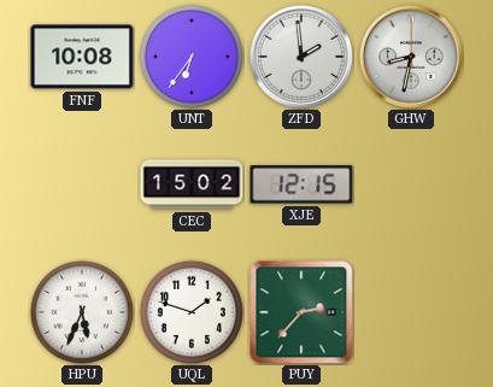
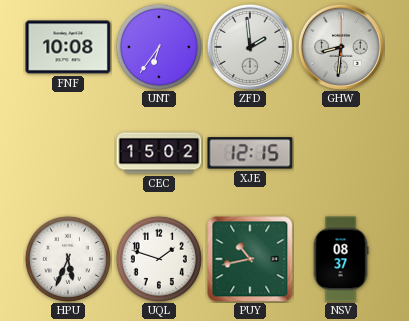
GHW: 8:32 -> 8:31 (341, 47)
PUY: 2:37 -> 10:43 (250, 259)
NSV: none -> 08:37 (341, 259)
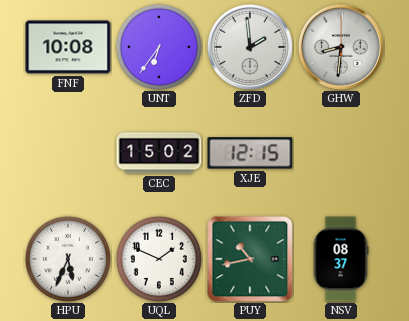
UQL: 1:48 -> 1:49 (159, 259)
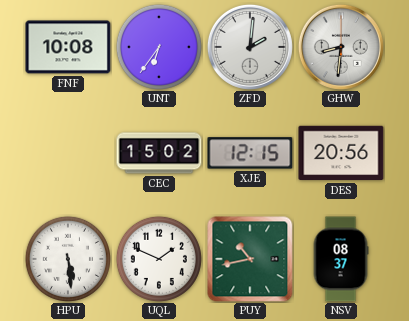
ZFD: 1:59 -> 2:01 (250, 47)
DES: none -> 20:56 (341, 153)
HPU: 5:34 -> 5:29 (68, 259)
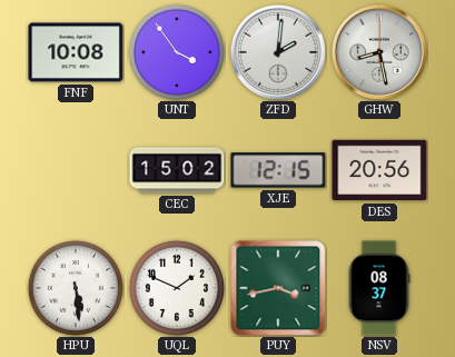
UNT: 6:36 -> 3:54 (177, 52)
GHW: 8:31 -> 8:28 (379, 52)
PUY: 10:43 -> 3:43 (278, 288)
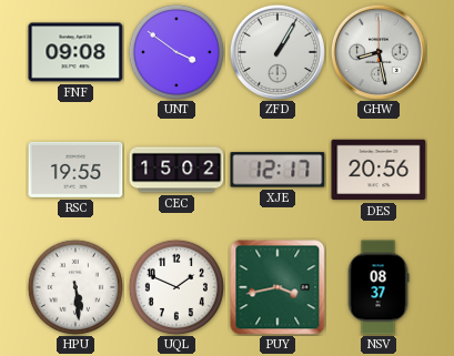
FNF: 10:08 -> 09:08 (75, 52)
UNT: 3:54 -> 3:51 (176, 52)
ZFD: 2:01 -> 1:05 (278, 52)
RSC: none -> 19:55 (75, 170)
XJE: 12:15 -> 12:17 (278, 170)
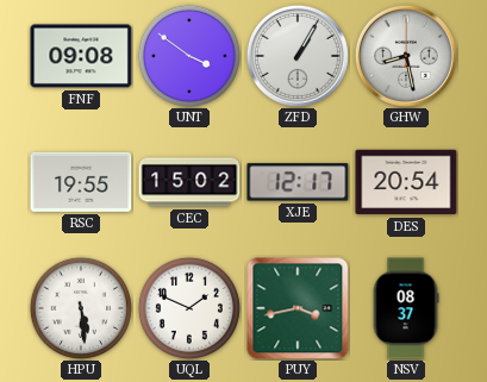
DES: 20:56 -> 20:54 (406, 182)
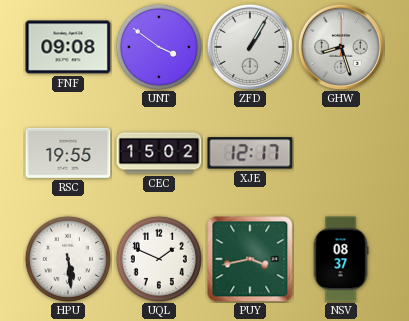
GHW: 8:28 -> 8:27 (341, 47)
DES: 20:54 -> none (406, 182)
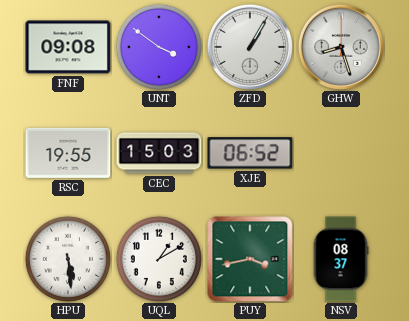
CEC: 15:02 -> 15:03 (159, 153)
XJE: 12:17 -> 06:52 (250, 153)
UQL: 1:49 -> 1:10 (159, 259)
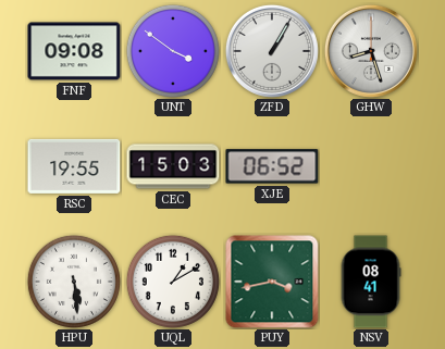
NSV: 08:37 -> 08:41 (371, 282)
